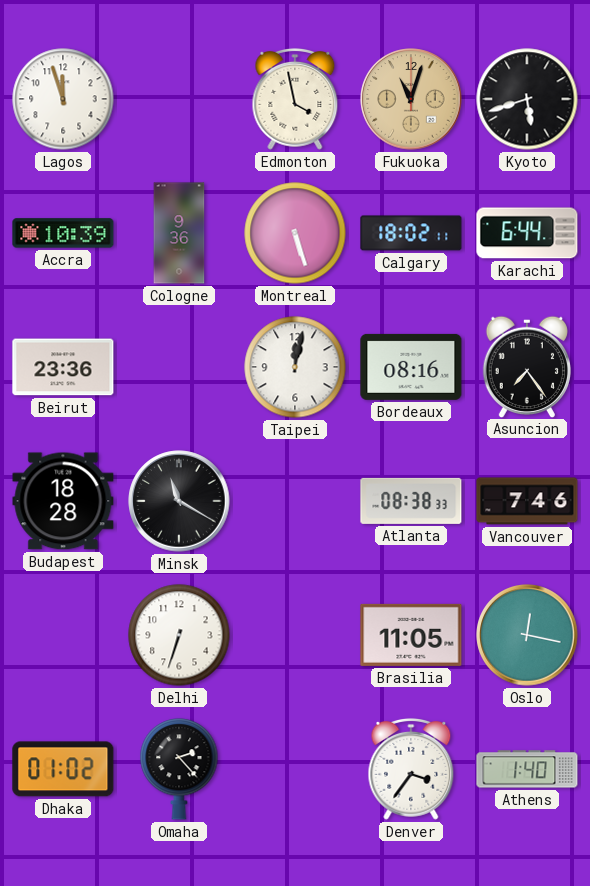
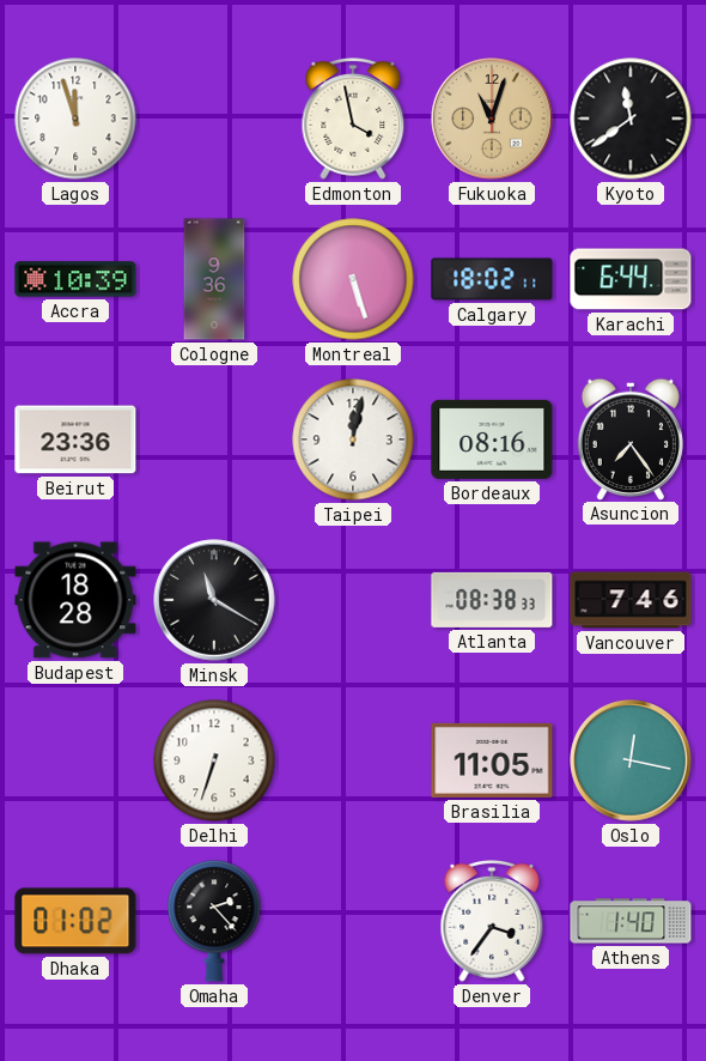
Kyoto: 5:42 -> 11:39 (631, 119)
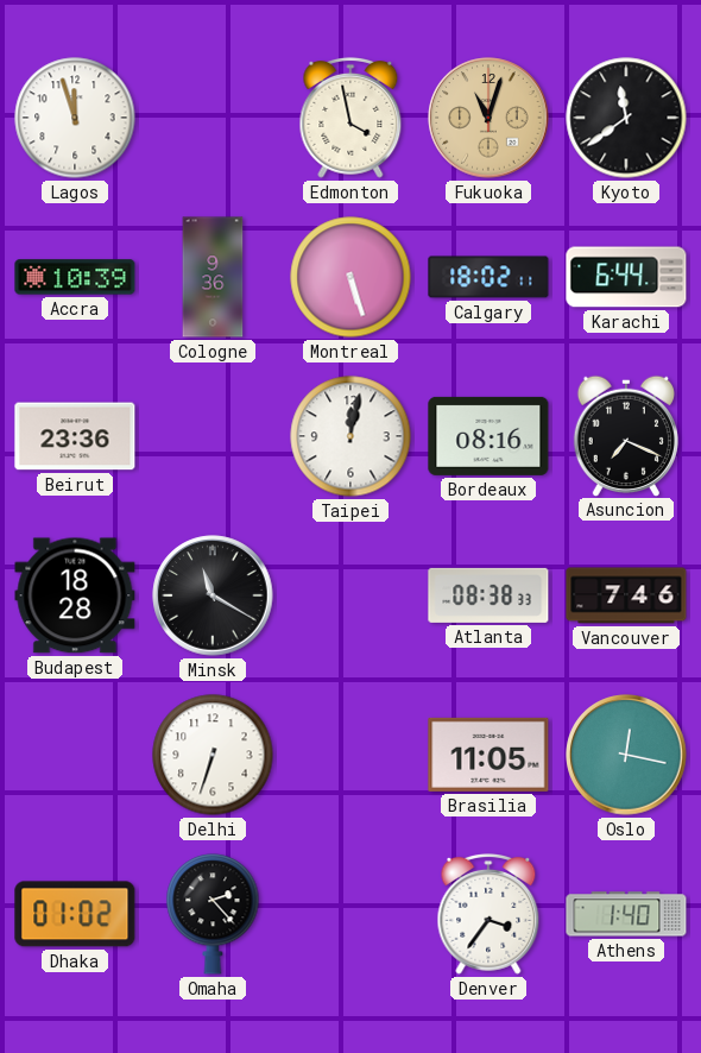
Asuncion: 7:24 -> 7:19 (626, 435)
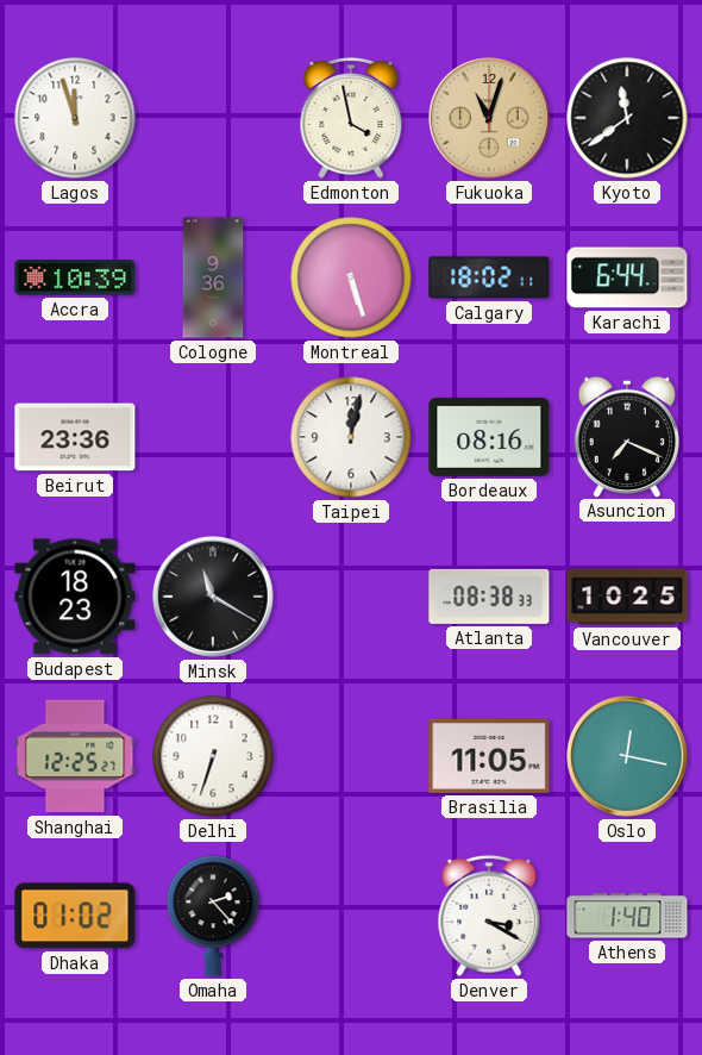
Budapest: 18:28 -> 18:23 (75, 597)
Vancouver: 7:46 -> 10:25 (627, 597)
Shanghai: none -> 12:25 (75, 756)
Denver: 3:36 -> 3:20 (489, 916)
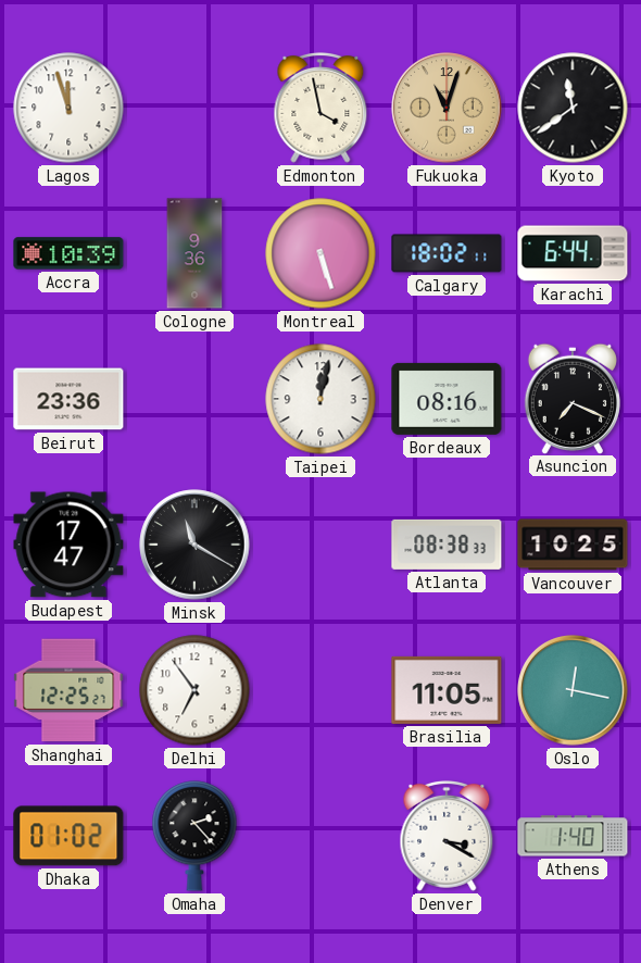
Budapest: 18:23 -> 17:47 (68, 545)
Delhi: 6:33 -> 6:54 (194, 690)
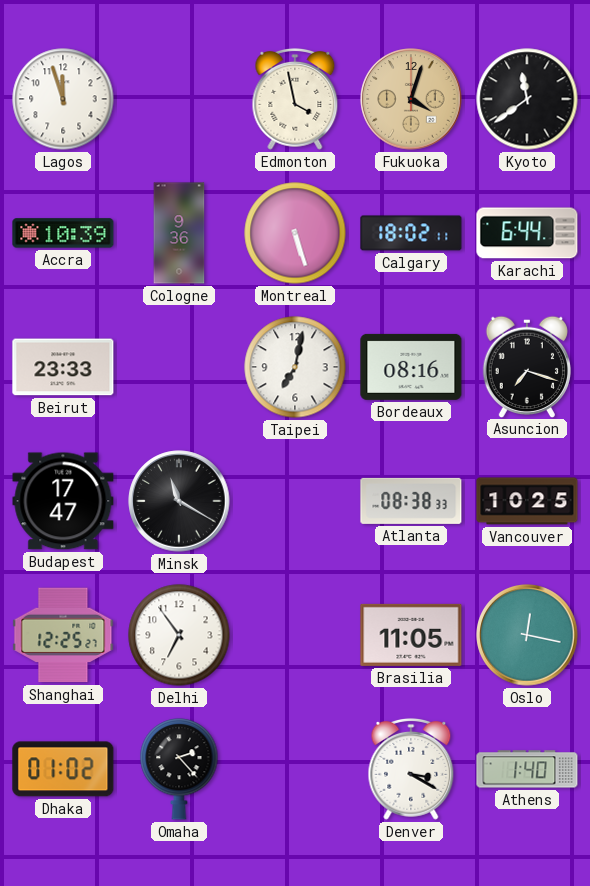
Fukuoka: 11:03 -> 4:03 (411, 99)
Beirut: 23:36 -> 23:33 (63, 367)
Taipei: 12:02 -> 7:02 (295, 367)
Asuncion: 7:19 -> 7:18 (527, 366)
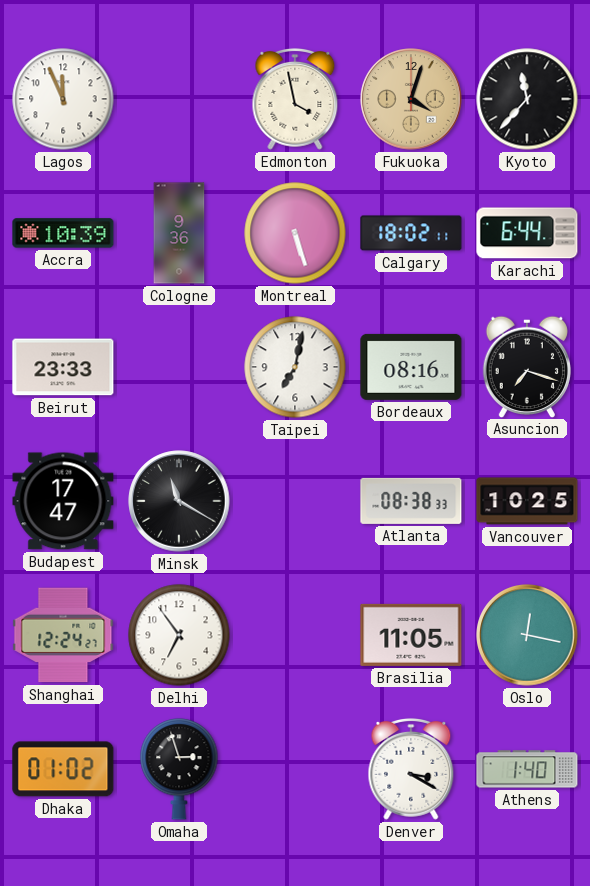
Lagos: 11:57 -> 11:56 (63, 99)
Kyoto: 11:39 -> 11:37 (527, 99)
Shanghai: 12:25 -> 12:24 (63, 635)
Omaha: 2:23 -> 2:57 (179, 769)
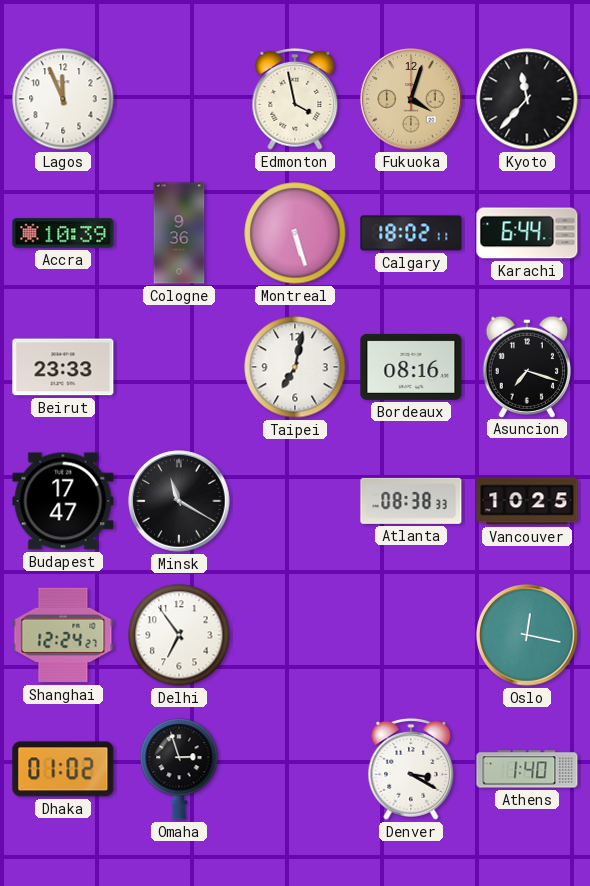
Brasilia: 11:05 -> none (411, 635)
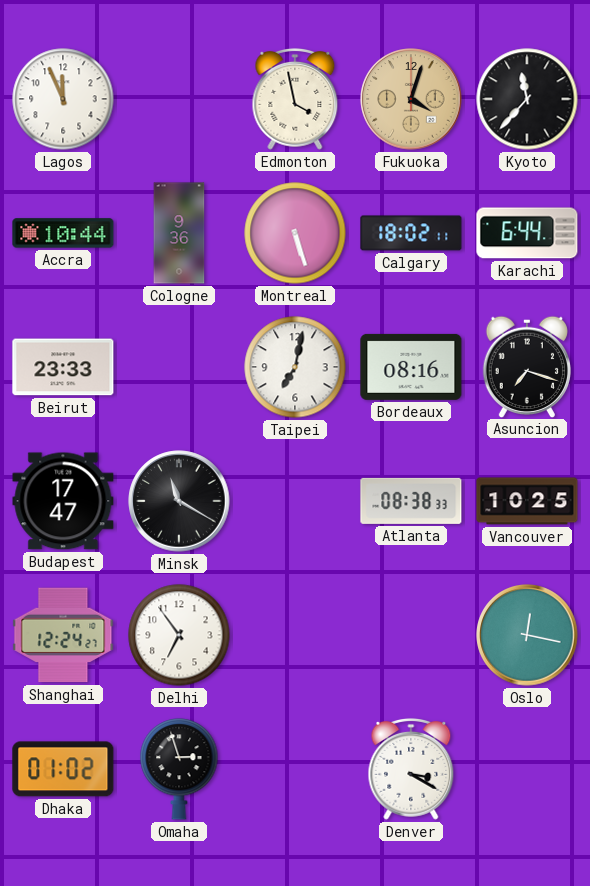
Accra: 10:39 -> 10:44 (63, 233)
Athens: 1:40 -> none (527, 769)
